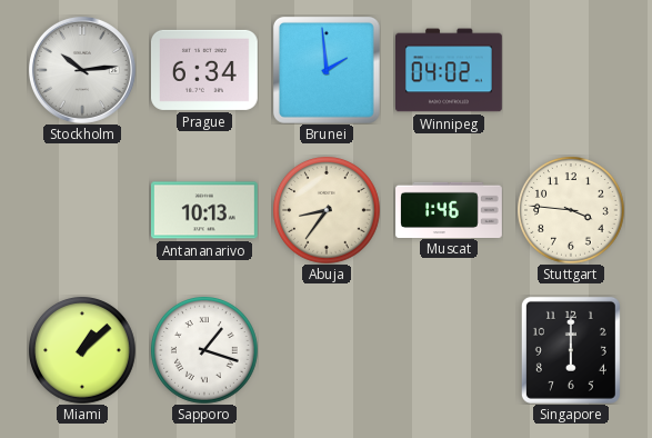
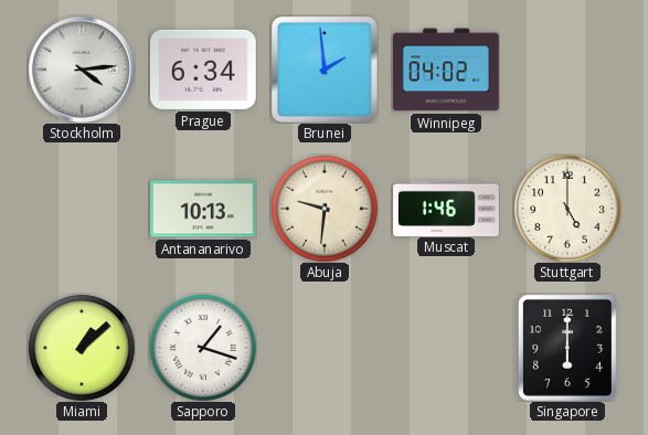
Stockholm: 10:14 -> 4:14 (82, 70)
Abuja: 8:36 -> 9:31 (325, 209)
Stuttgart: 3:46 -> 5:00 (567, 209)
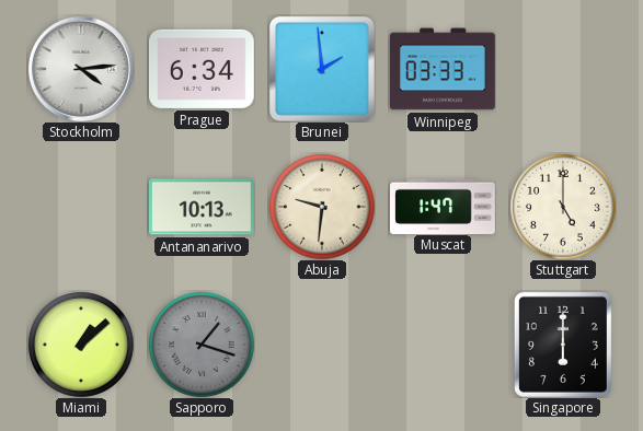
Winnipeg: 04:02 -> 03:33 (444, 69)
Muscat: 1:46 -> 1:47 (443, 206)
Sapporo dial: white -> grey (202, 345)
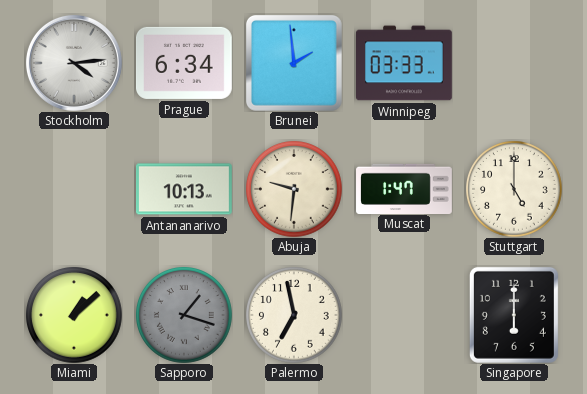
Palermo: none -> 6:58 (294, 315)
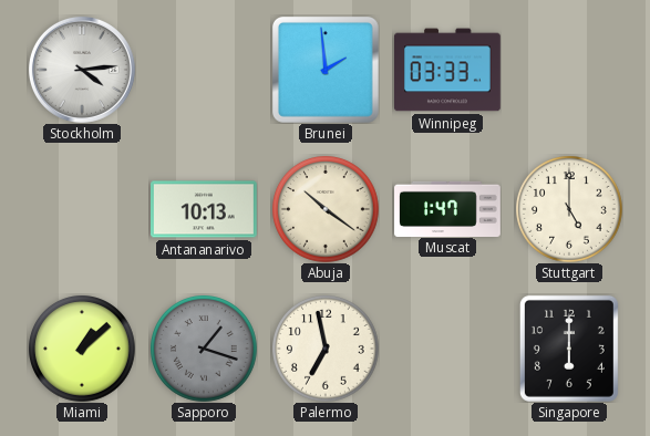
Prague: 6:34 -> none (185, 63)
Abuja: 9:31 -> 10:21 (326, 209)
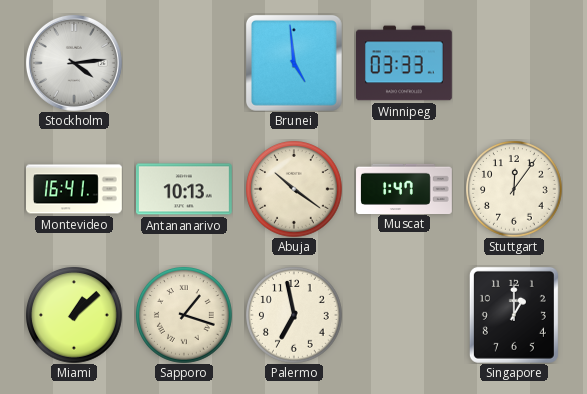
Brunei: 1:59 -> 4:59 (294, 63)
Montevideo: none -> 16:41 (75, 189)
Stuttgart: 5:00 -> 12:06 (514, 189)
Sapporo dial: grey -> cream (184, 315)
Singapore: 6:00 -> 1:00 (514, 315)
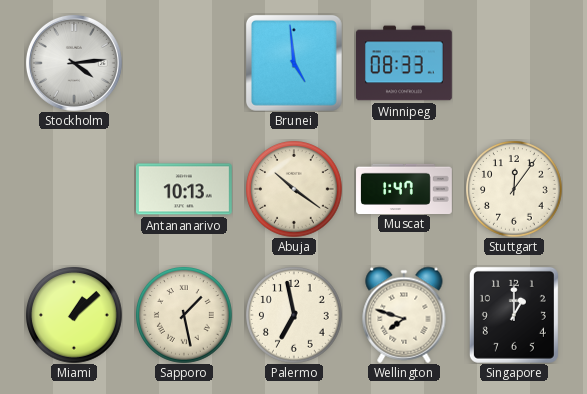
Winnipeg: 03:33 -> 08:33 (405, 63)
Montevideo: 16:41 -> none (75, 189)
Sapporo: 1:18 -> 1:28 (184, 315)
Wellington: none -> 7:48 (404, 315)
